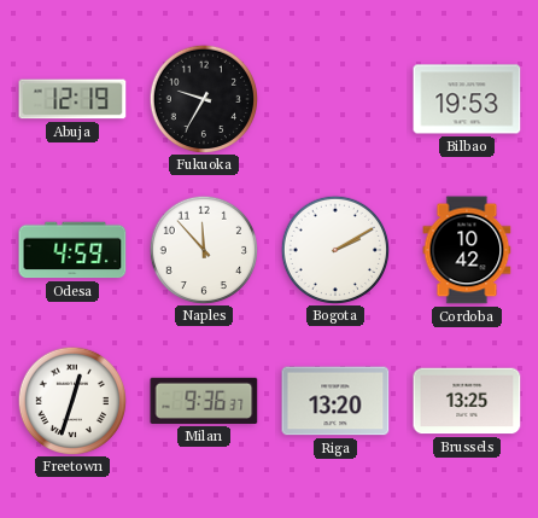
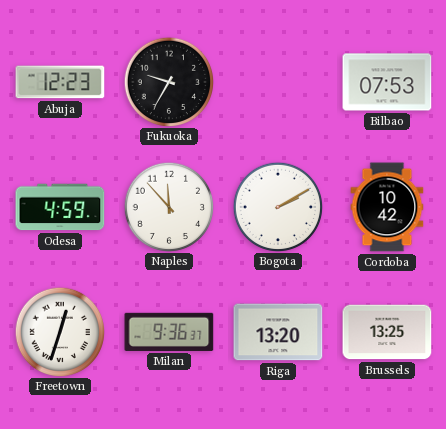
Abuja: 12:19 -> 12:23 (60, 82)
Bilbao: 19:53 -> 07:53 (387, 82)
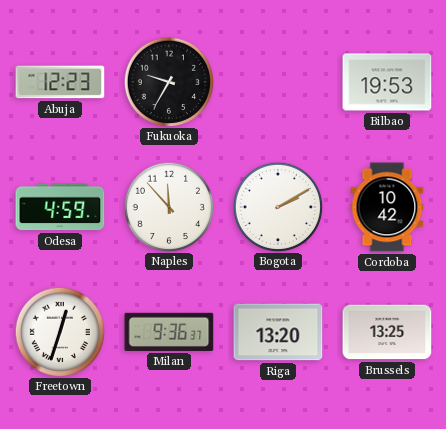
Bilbao: 07:53 -> 19:53 (387, 82)
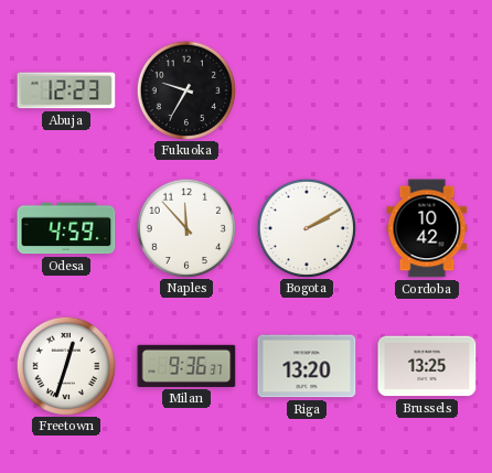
Bilbao: 19:53 -> none (387, 82)
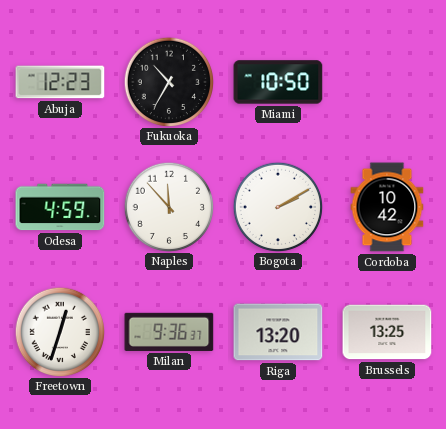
Fukuoka: 9:35 -> 10:35 (168, 81)
Miami: none -> 10:50 (278, 82)
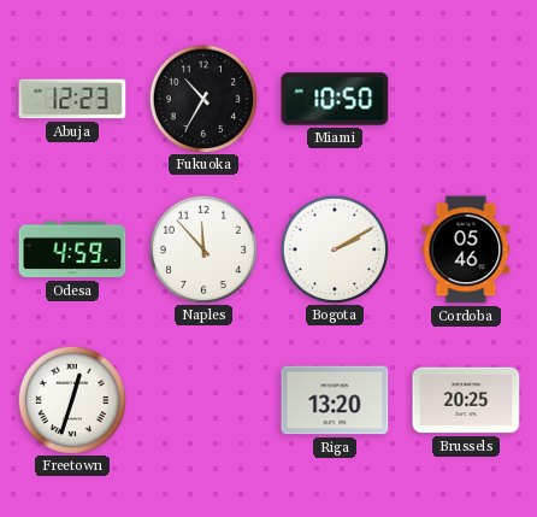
Cordoba: 10:42 -> 05:46 (466, 249)
Milan: 9:36 -> none (169, 332)
Brussels: 13:25 -> 20:25 (466, 400)
